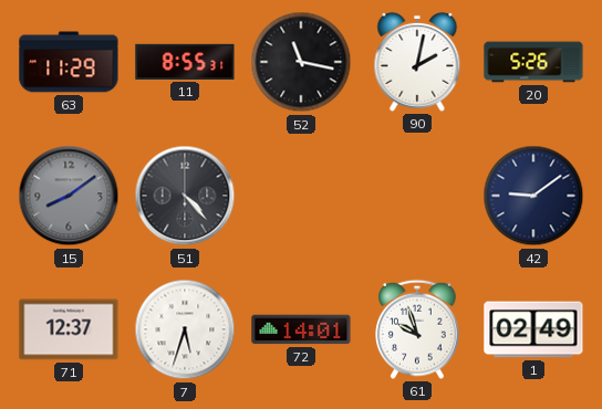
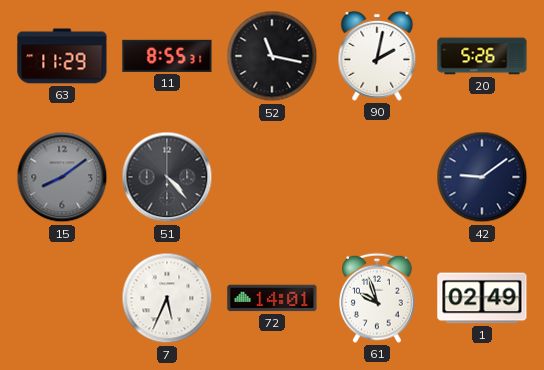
71: 12:37 -> none (69, 329)
7: 5:33 -> 5:34 (167, 298)
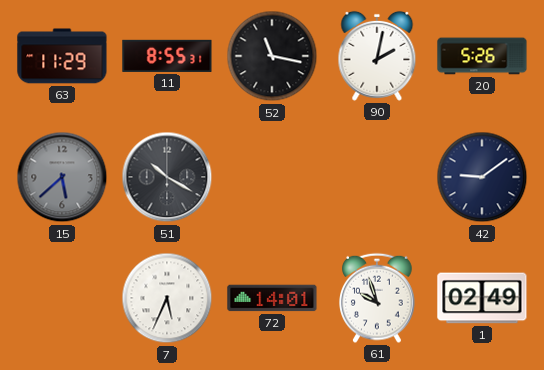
15: 8:09 -> 5:38 (62, 177)
51: 4:23 -> 10:20 (167, 177)
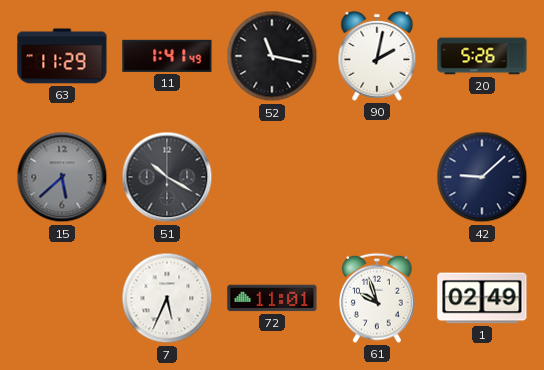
11: 8:55 -> 1:41 (167, 56)
42: 9:09 -> 9:08 (482, 177)
72: 14:01 -> 11:01 (272, 298)
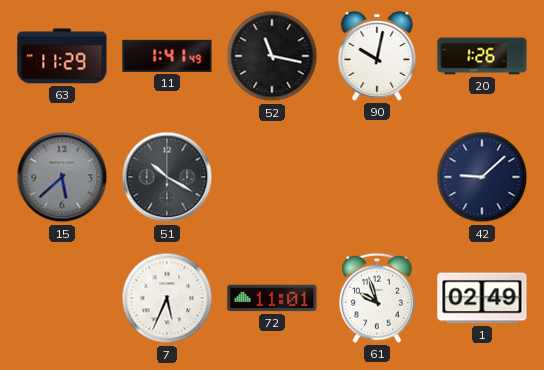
90: 2:02 -> 10:02 (377, 56)
20: 5:26 -> 1:26 (482, 56)
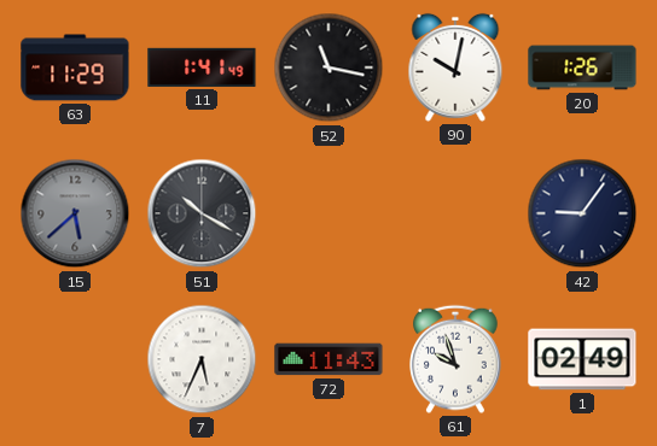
42: 9:08 -> 9:06 (582, 213)
72: 11:01 -> 11:43 (328, 359)
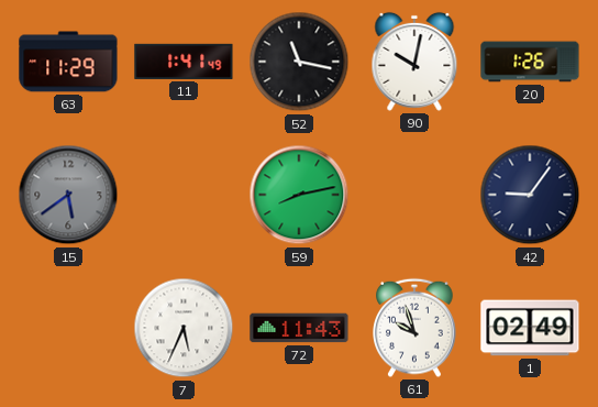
15: 5:38 -> 5:39 (68, 195)
51: 10:20 -> none (202, 213)
59: none -> 8:13 (299, 195)
